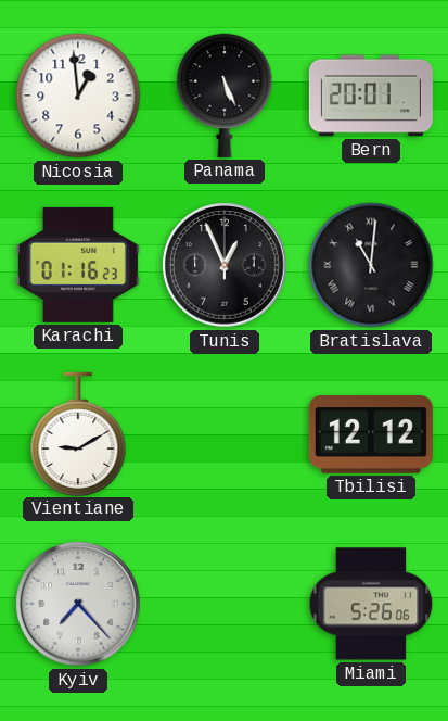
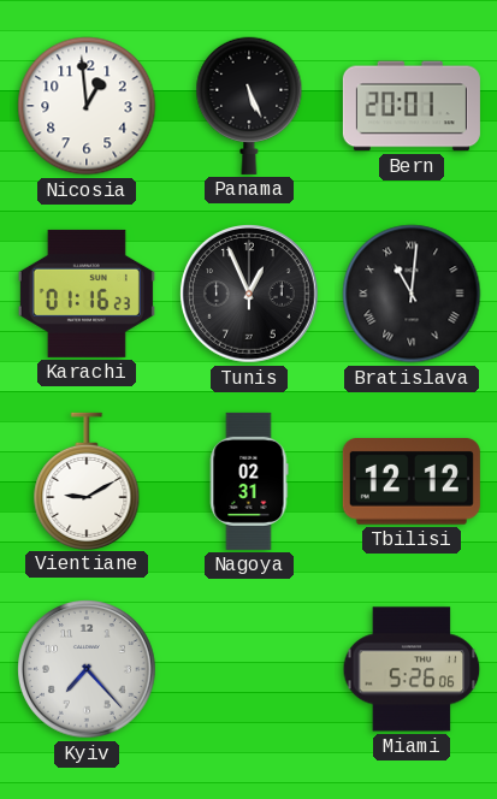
Nagoya: none -> 02:31 (249, 481)
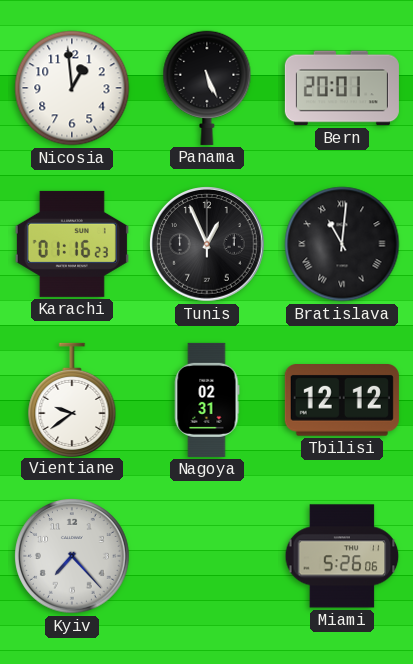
Vientiane: 9:10 -> 9:39 (72, 399)
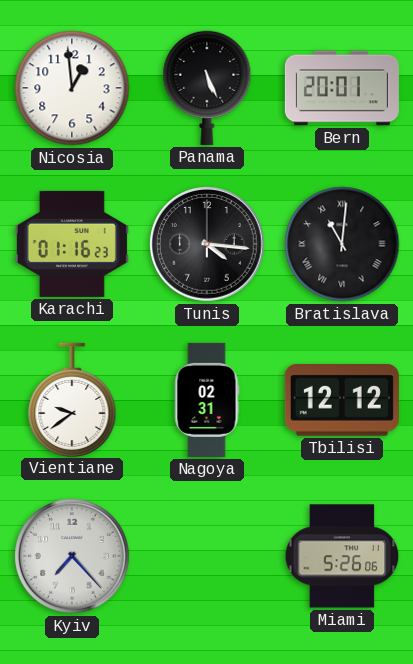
Tunis: 12:56 -> 4:16 (208, 245)
